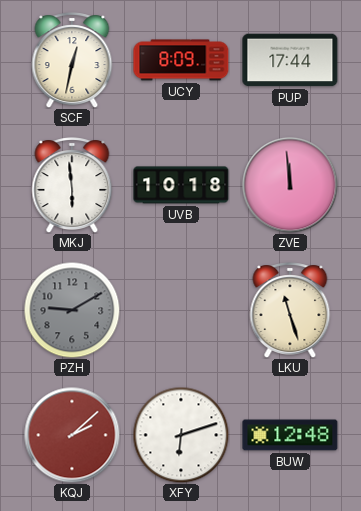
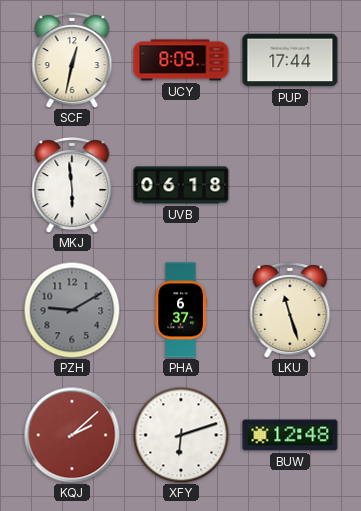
UVB: 10:18 -> 06:18 (181, 185)
ZVE: 11:59 -> none (290, 185)
PHA: none -> 6:37 (181, 310)
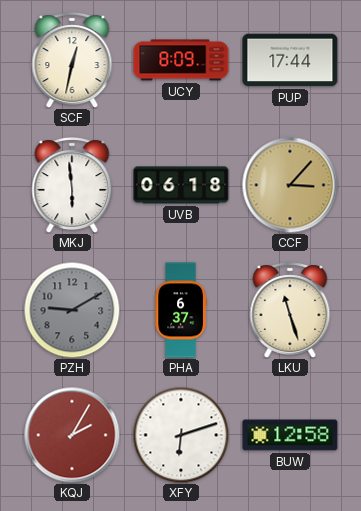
CCF: none -> 3:07 (290, 185)
KQJ: 2:08 -> 2:05 (72, 435)
BUW: 12:48 -> 12:58 (290, 435)
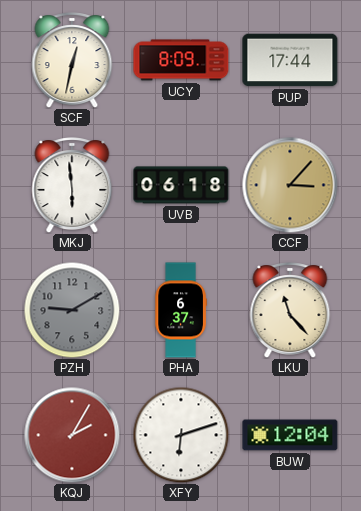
LKU: 11:27 -> 11:23 (290, 310)
BUW: 12:58 -> 12:04 (290, 435)
